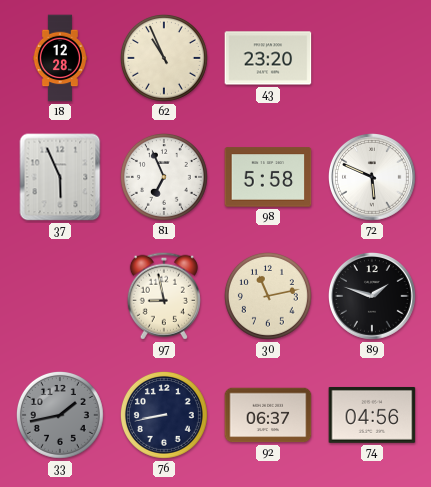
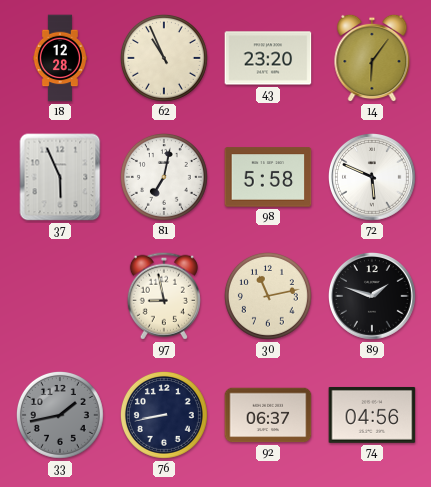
14: none -> 6:06 (372, 58)
81: 6:56 -> 7:02 (164, 177)
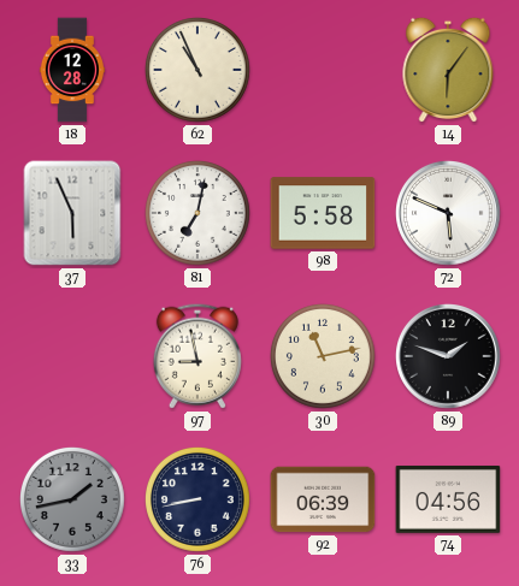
43: 23:20 -> none (268, 58)
92: 06:37 -> 06:39 (323, 499)
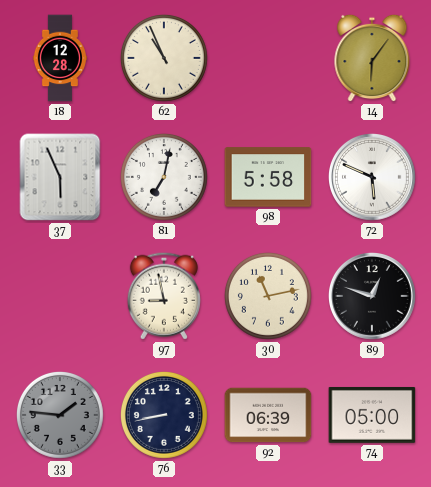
89: 1:48 -> 12:48 (373, 297)
33: 1:43 -> 1:46 (60, 415)
74: 04:56 -> 05:00 (372, 415)
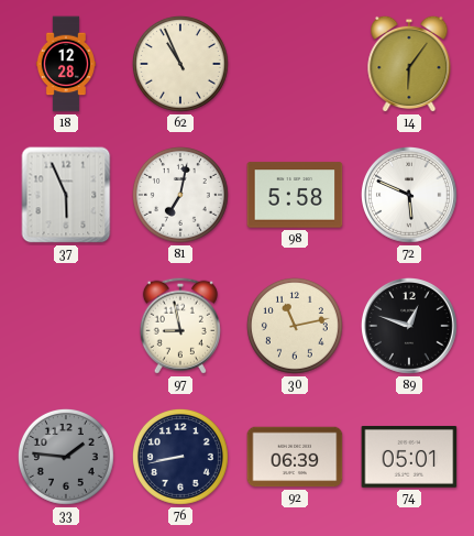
74: 05:00 -> 05:01 (409, 457)
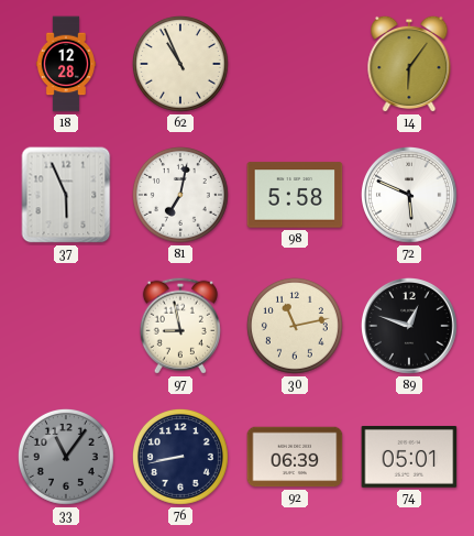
33: 1:46 -> 11:06 (66, 457)
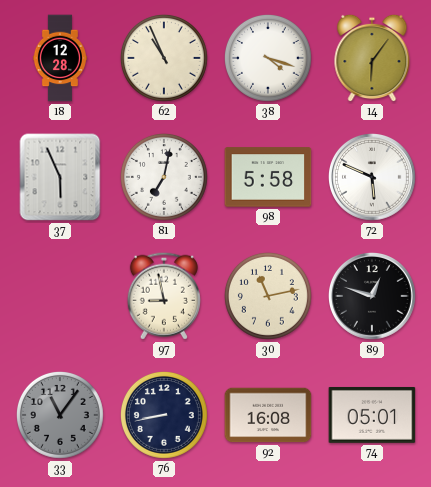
38: none -> 4:18 (268, 58)
92: 06:39 -> 16:08 (268, 415)
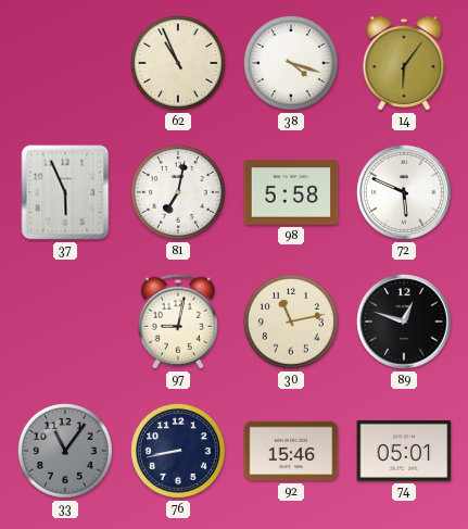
18: 12:28 -> none (60, 58)
97: 8:58 -> 9:02 (178, 322)
92: 16:08 -> 15:46 (291, 451)
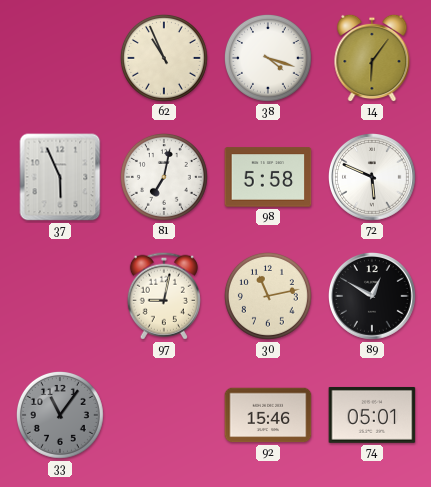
89: 12:48 -> 12:50 (373, 297)
76: 8:43 -> none (178, 451)
